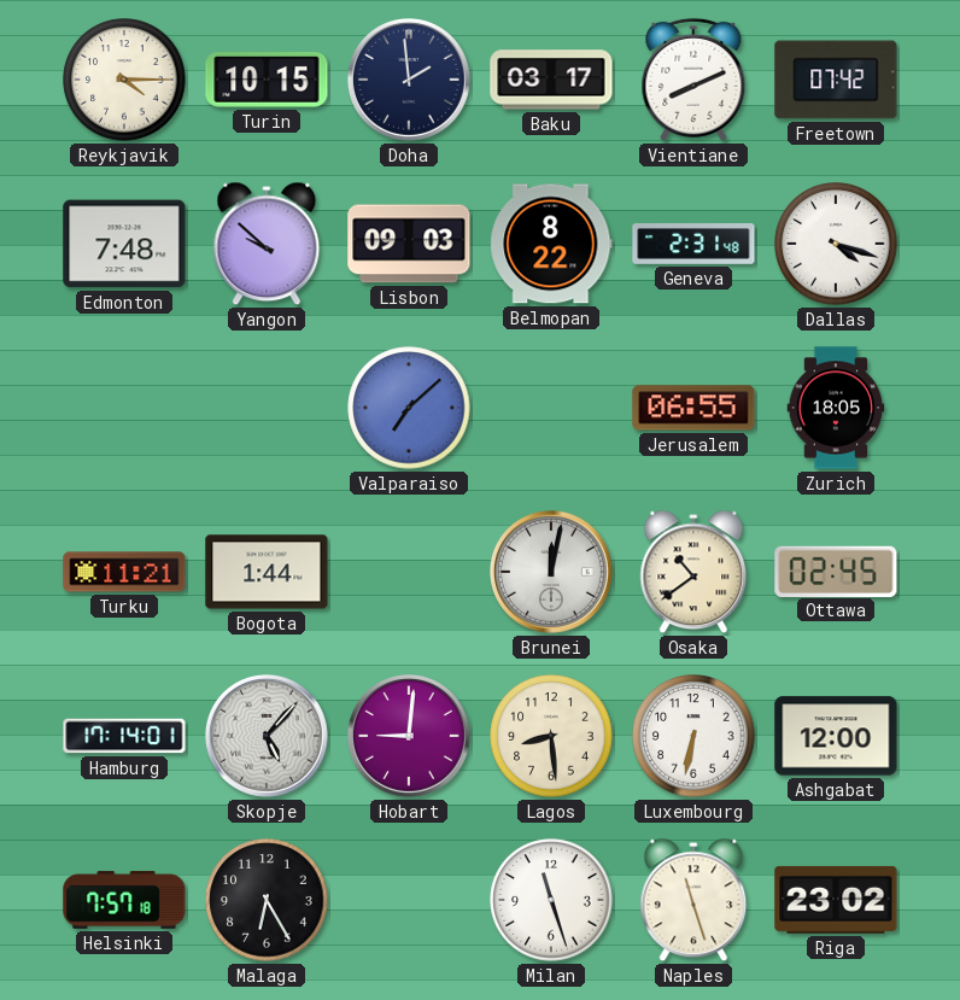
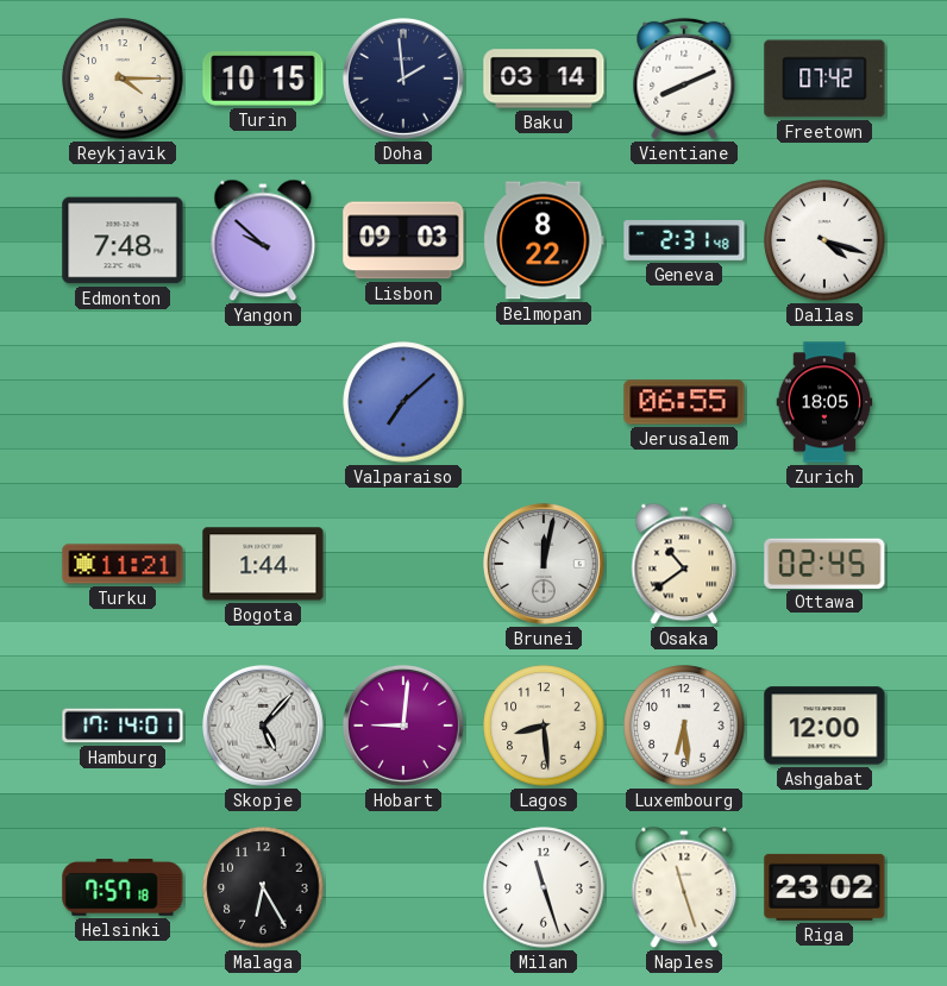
Baku: 03:17 -> 03:14 (544, 78)
Luxembourg: 6:32 -> 6:29 (684, 726)
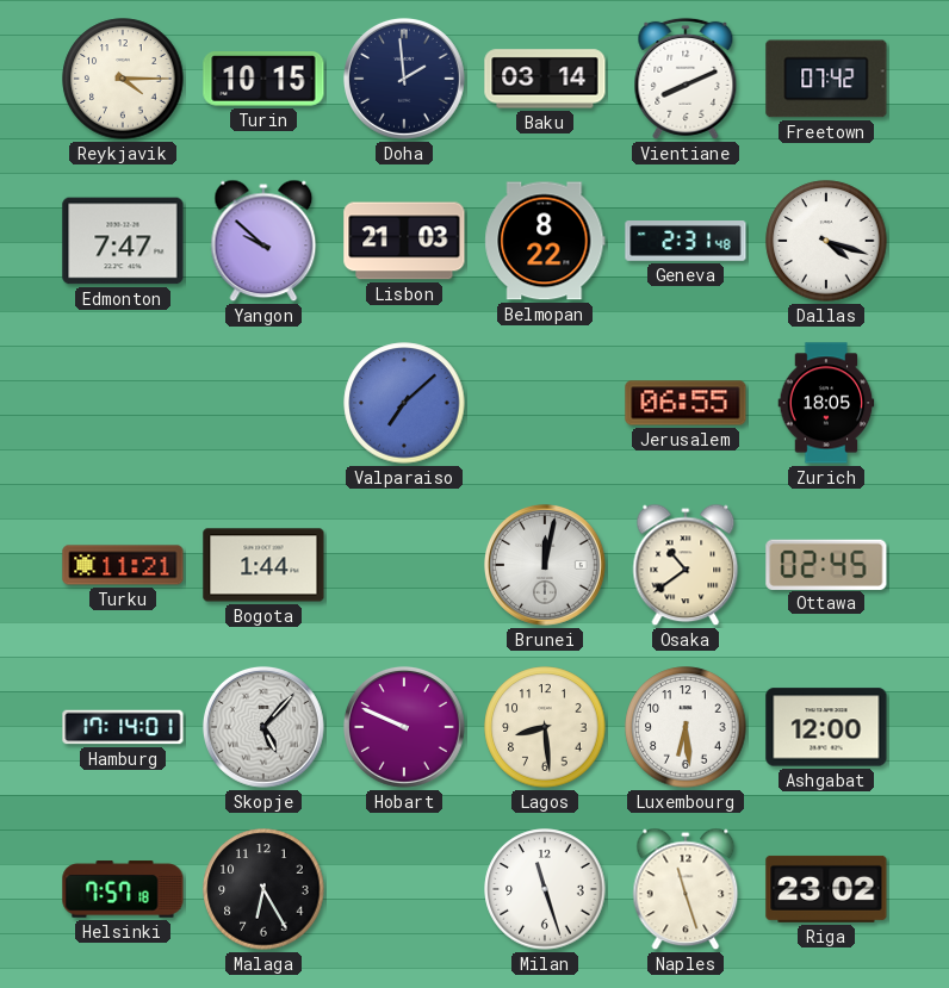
Edmonton: 7:48 -> 7:47 (123, 241)
Lisbon: 09:03 -> 21:03 (404, 241)
Hobart: 9:01 -> 9:49 (404, 727)
